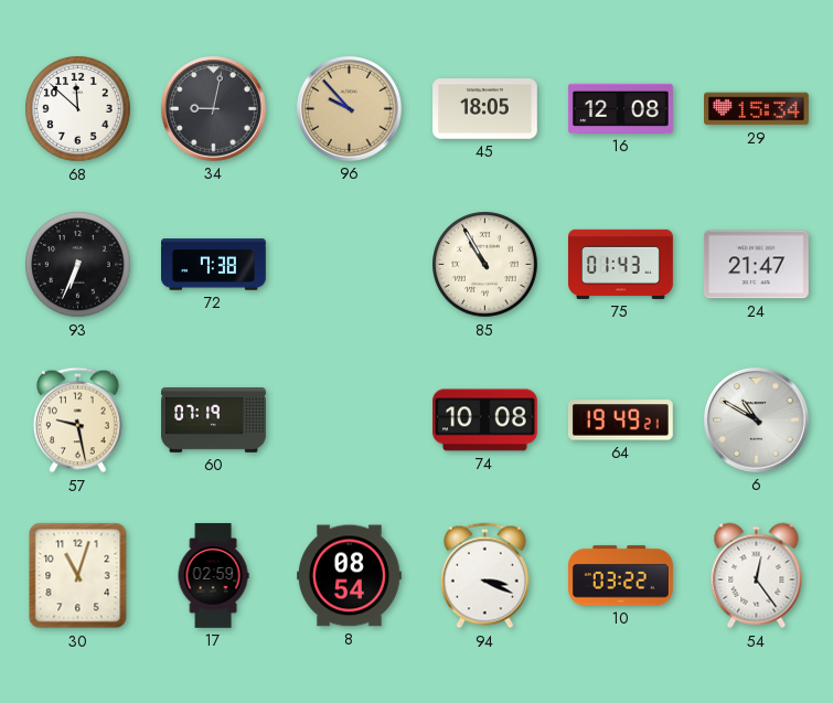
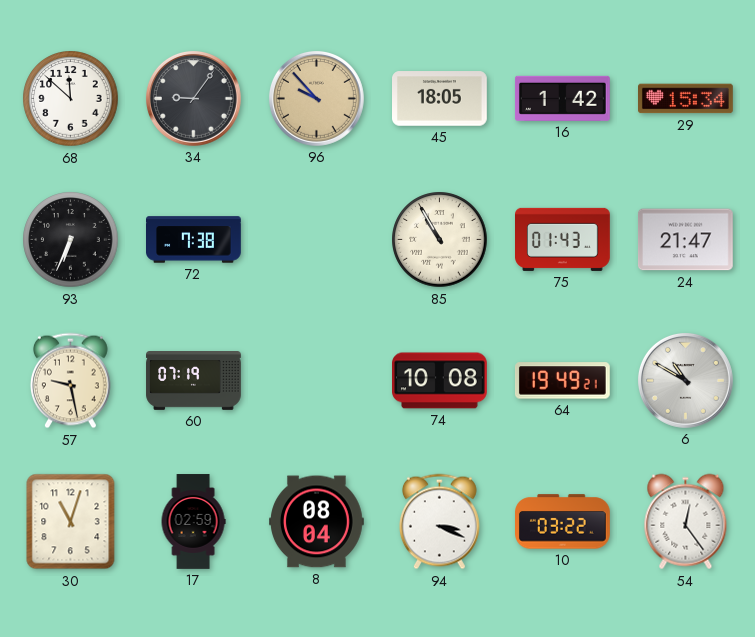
34: 9:02 -> 9:06 (193, 98)
16: 12:08 -> 1:42 (562, 98)
8: 08:54 -> 08:04 (317, 522)
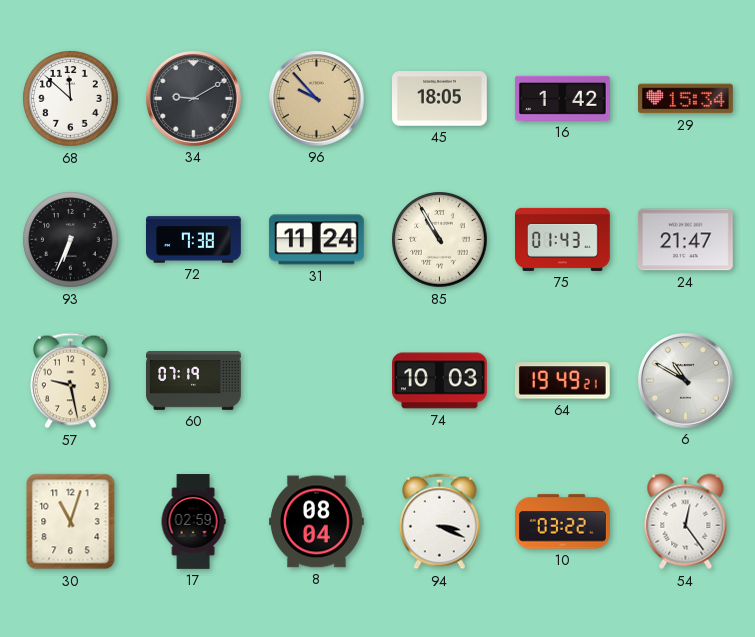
34: 9:06 -> 9:10 (193, 98)
31: none -> 11:24 (316, 240)
74: 10:08 -> 10:03 (440, 381)
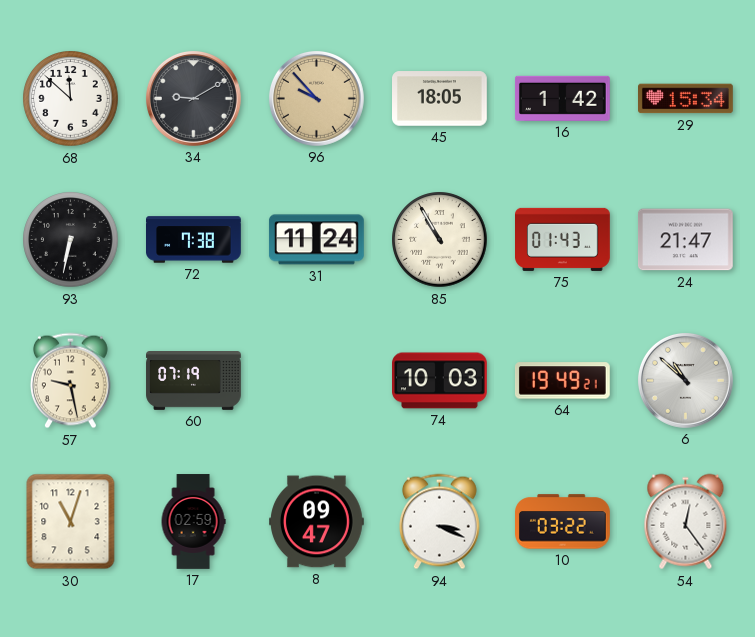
93: 6:34 -> 6:32 (71, 240)
6: 10:50 -> 10:52 (685, 380)
8: 08:04 -> 09:47 (317, 522)
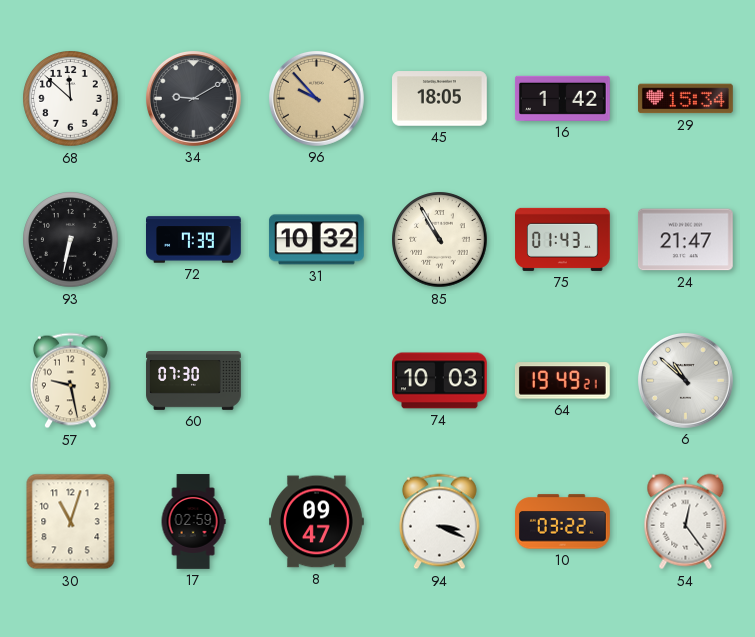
72: 7:38 -> 7:39 (194, 240)
31: 11:24 -> 10:32 (316, 240)
60: 07:19 -> 07:30 (194, 381)
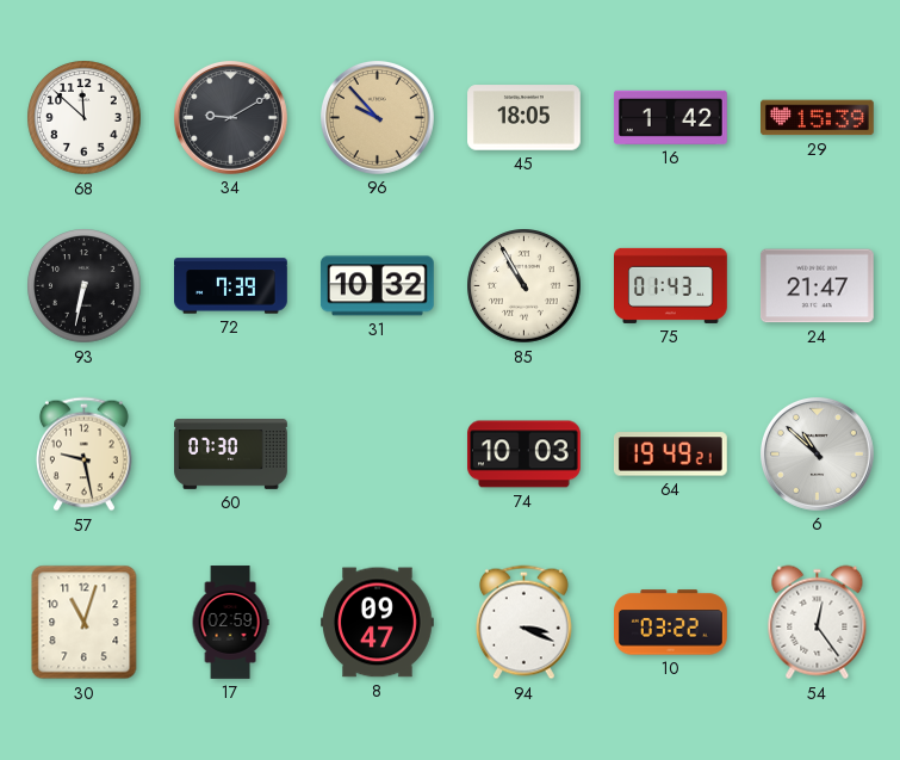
29: 15:34 -> 15:39 (818, 118)
